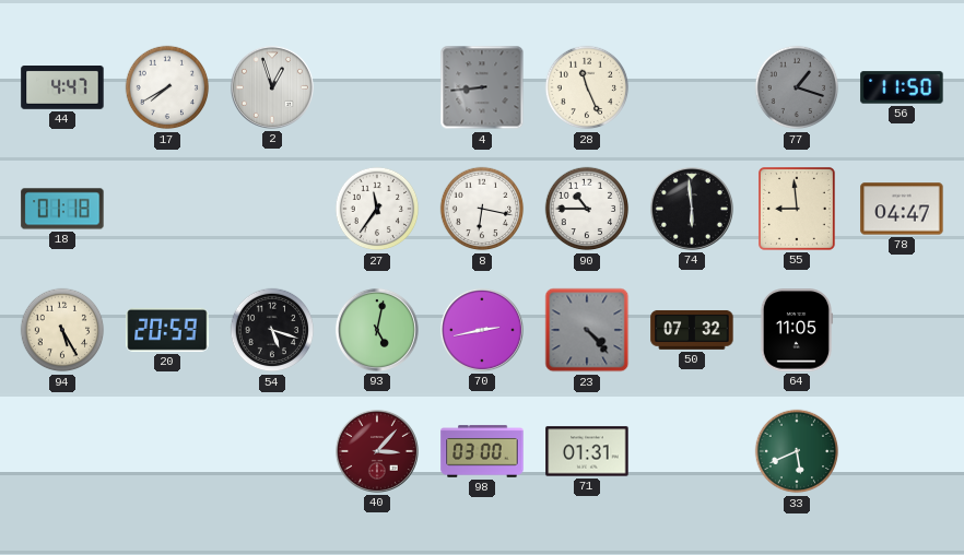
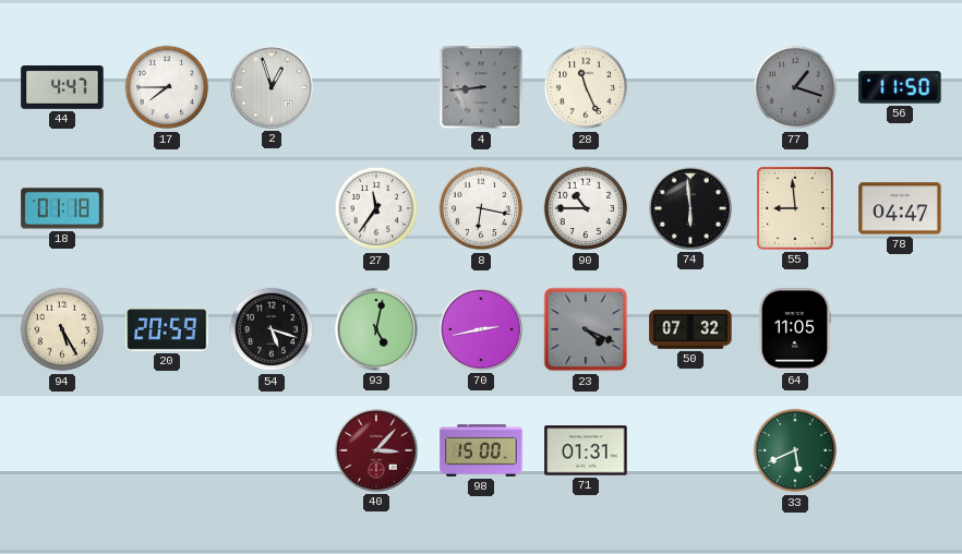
17: 7:40 -> 7:45 (167, 87)
23: 4:23 -> 4:19 (586, 329)
98: 03:00 -> 15:00 (481, 450)
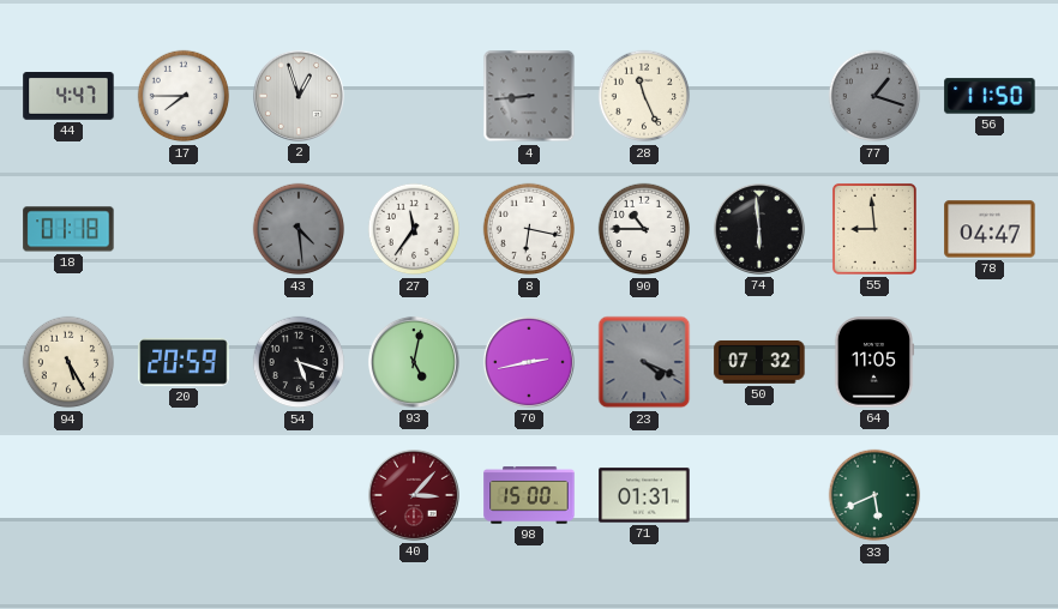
43: none -> 4:29 (299, 229)
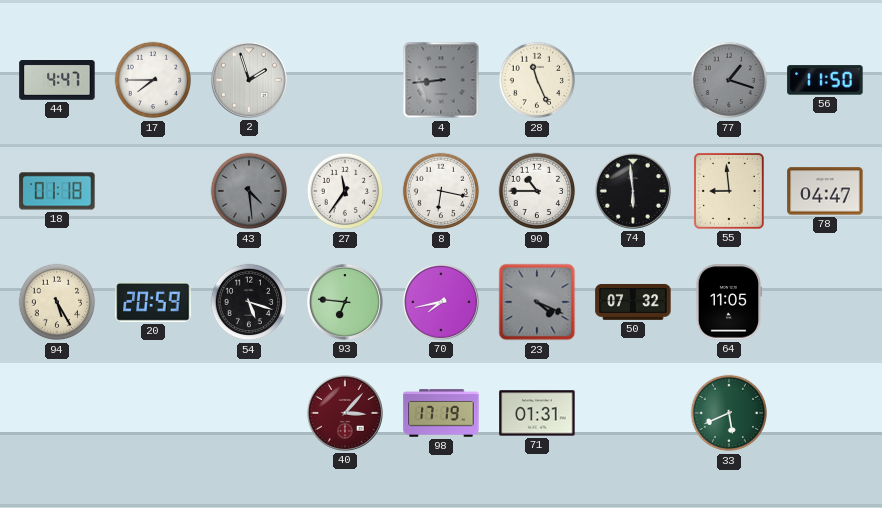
2: 12:57 -> 1:57 (249, 80)
93: 5:02 -> 6:46 (345, 302)
70: 2:43 -> 7:43 (441, 302)
98: 15:00 -> 17:19 (441, 413)
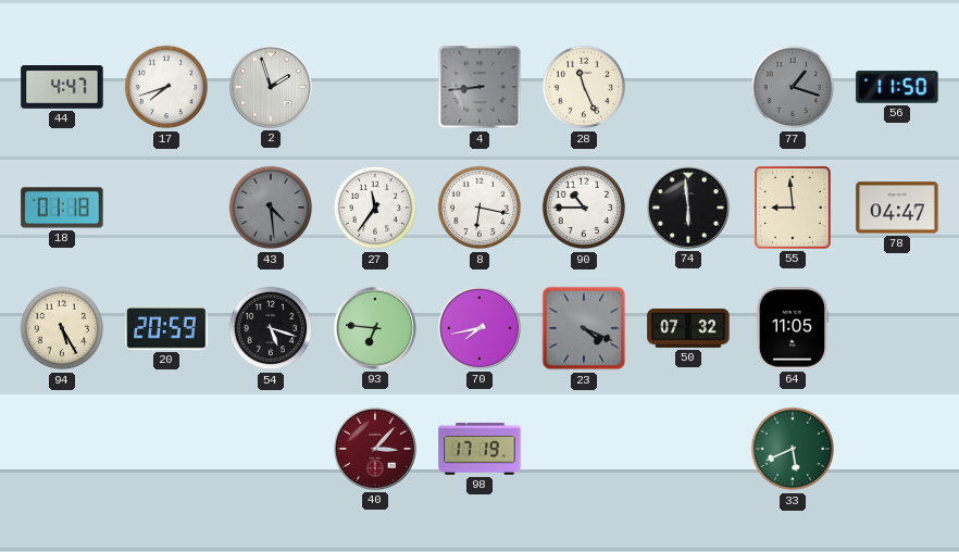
17: 7:45 -> 7:42 (166, 87)
71: 01:31 -> none (537, 413)
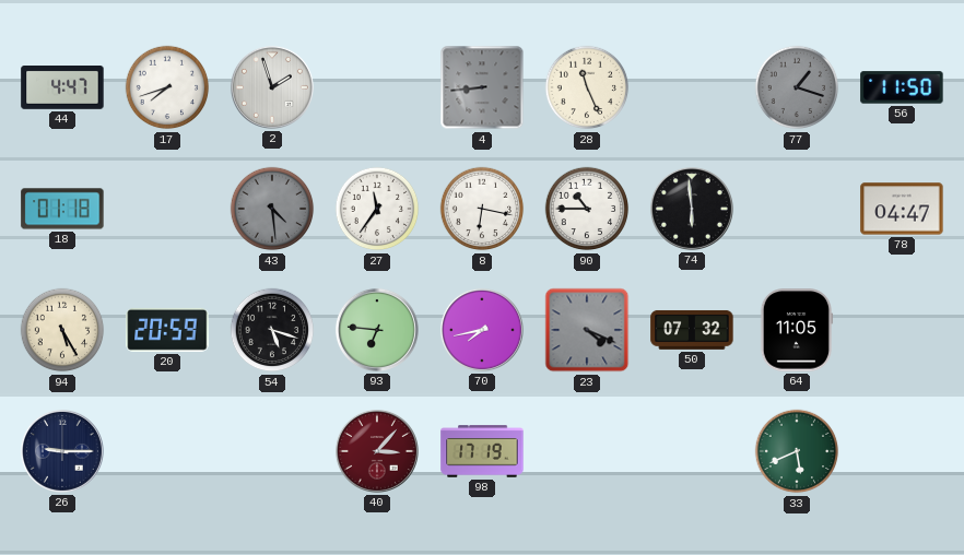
55: 8:59 -> none (793, 208)
26: none -> 9:15 (62, 451)
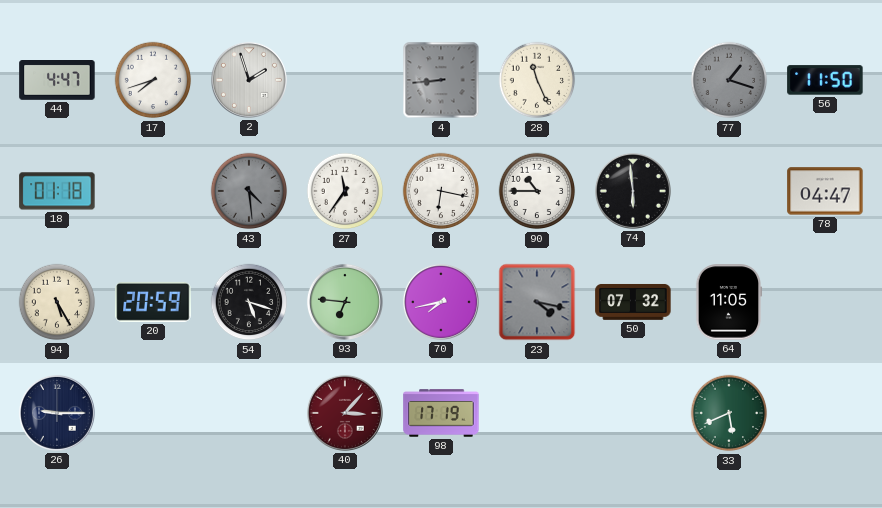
23: 4:19 -> 4:17 (537, 302)
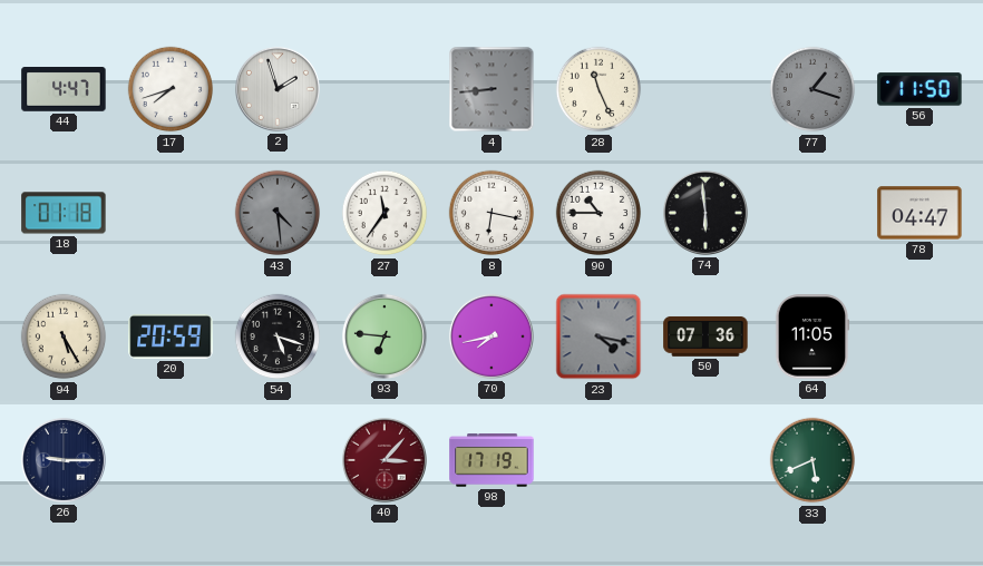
50: 07:32 -> 07:36 (705, 336)
